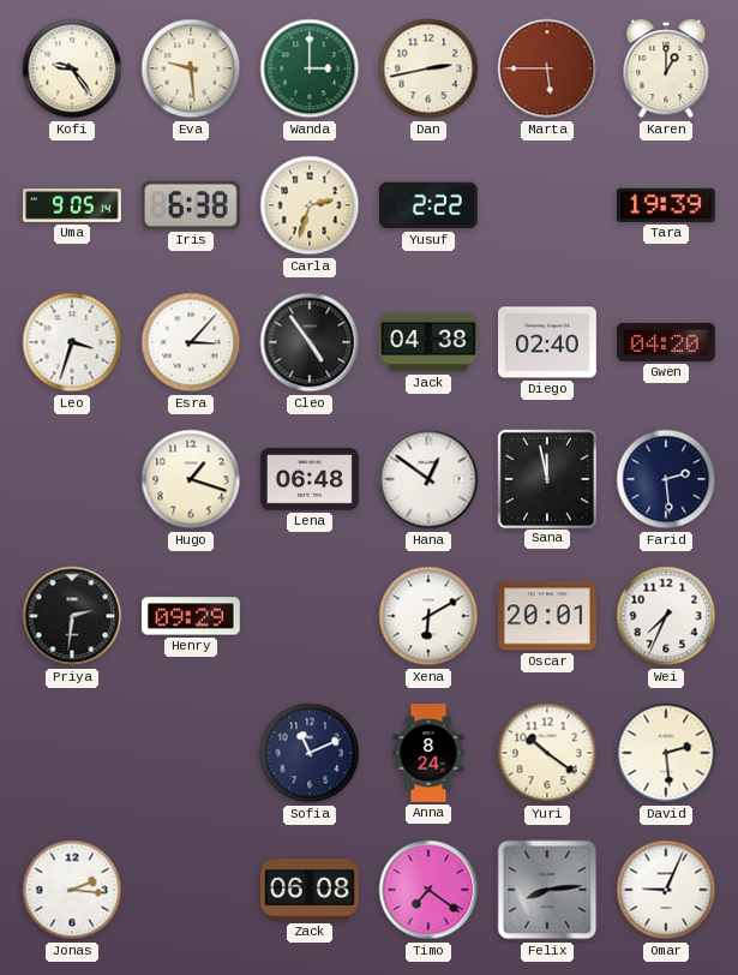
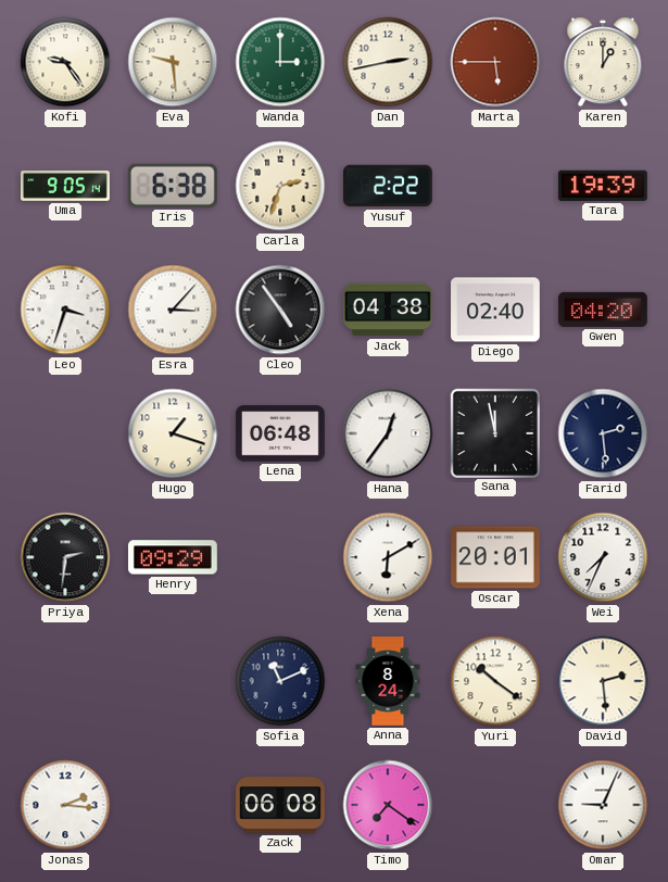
Hana: 12:51 -> 12:36 (388, 433)
Felix: 8:14 -> none (547, 890)
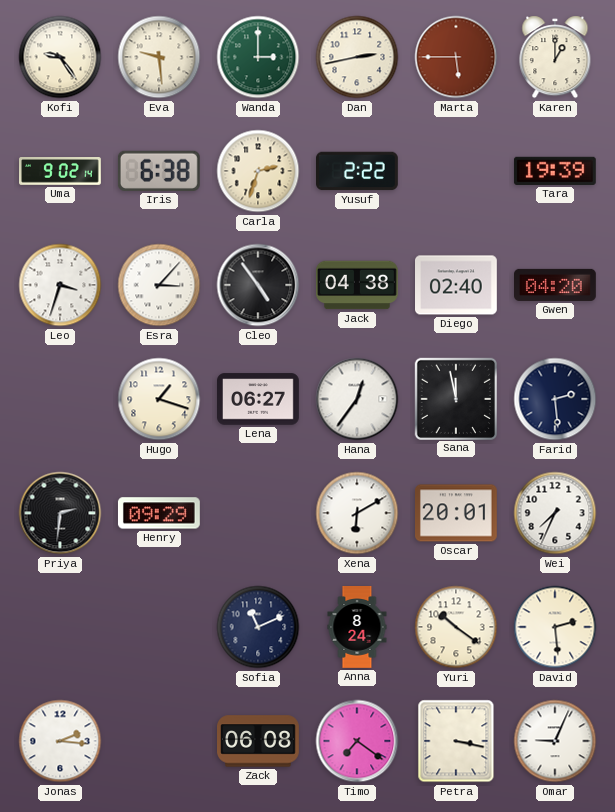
Uma: 9:05 -> 9:02 (61, 172)
Lena: 06:48 -> 06:27 (259, 399)
Petra: none -> 3:17 (456, 741)
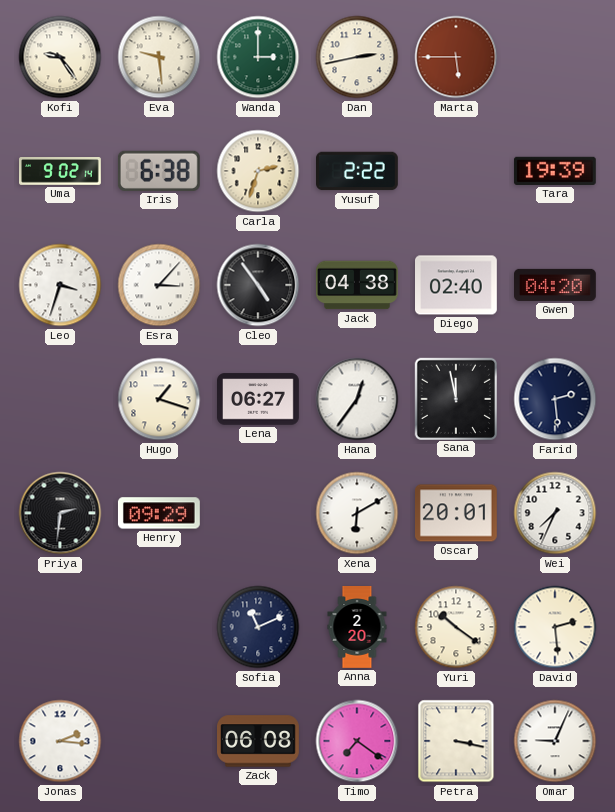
Karen: 1:00 -> none (555, 57)
Anna: 8:24 -> 2:20 (357, 628)
